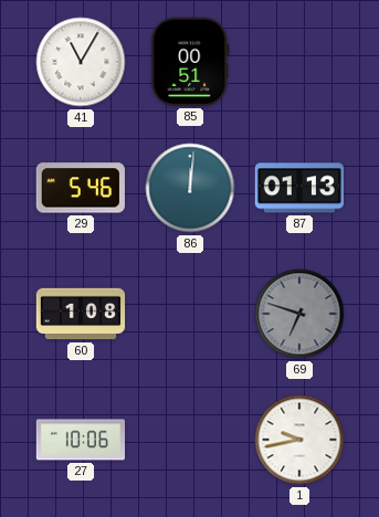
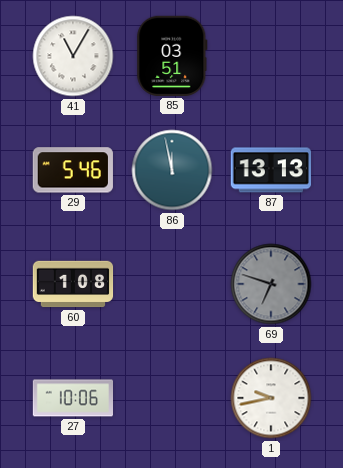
85: 00:51 -> 03:51 (172, 56)
86: 12:01 -> 11:58 (172, 170)
87: 01:13 -> 13:13 (270, 170)
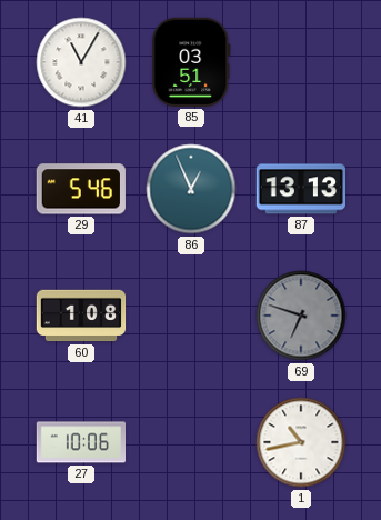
86: 11:58 -> 12:56 (191, 189)
1: 9:43 -> 10:43 (301, 442)
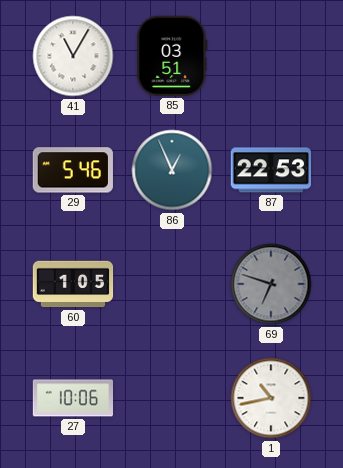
87: 13:13 -> 22:53 (270, 170)
60: 1:08 -> 1:05 (73, 284)
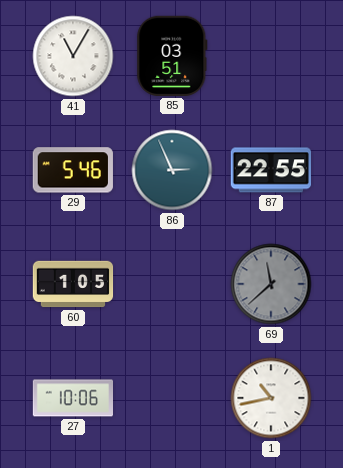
86: 12:56 -> 2:56 (172, 170)
87: 22:53 -> 22:55 (270, 170)
69: 6:48 -> 11:38 (271, 284)
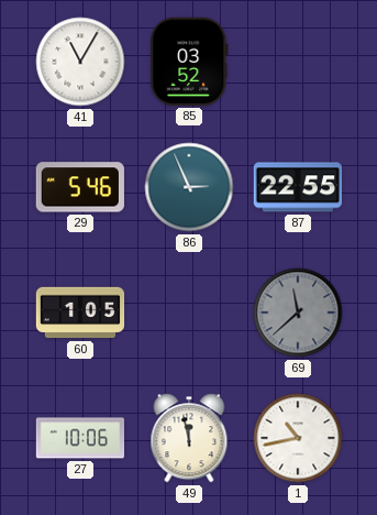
85: 03:51 -> 03:52 (189, 62)
49: none -> 11:58 (189, 438)
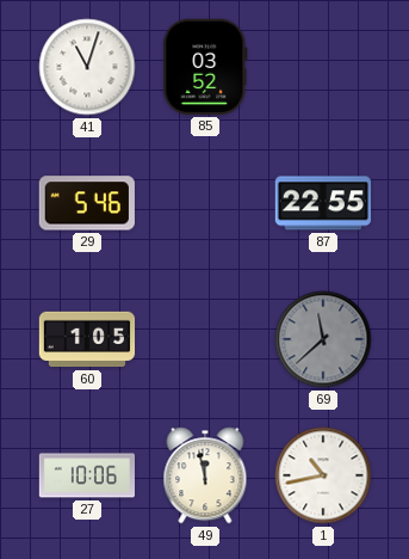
41: 11:05 -> 11:03 (87, 67)
86: 2:56 -> none (189, 187)
